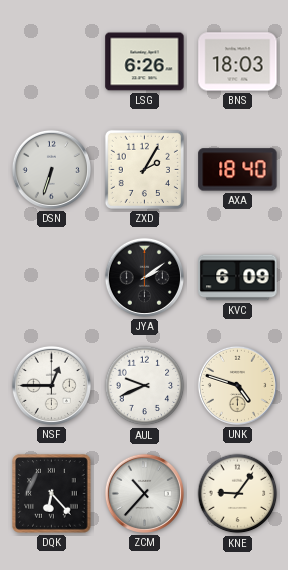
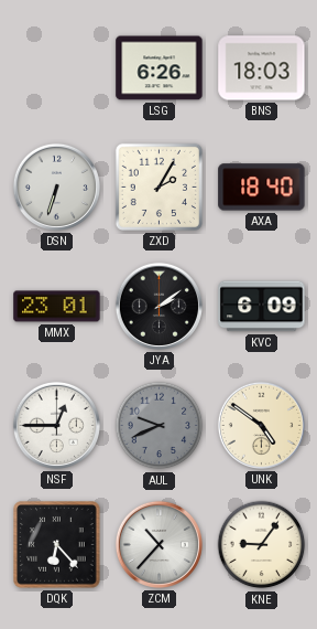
MMX: none -> 23:01 (57, 307)
AUL dial: white -> grey (160, 426)
UNK: 4:48 -> 4:51 (261, 425)
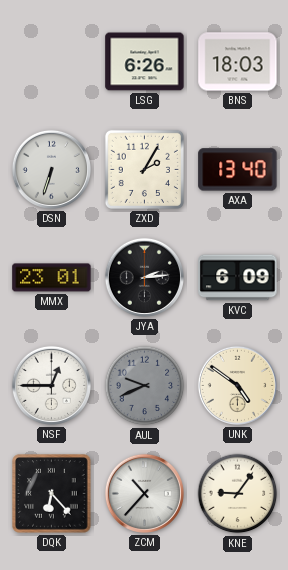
AXA: 18:40 -> 13:40 (238, 170)
JYA: 2:09 -> 2:14 (144, 277)
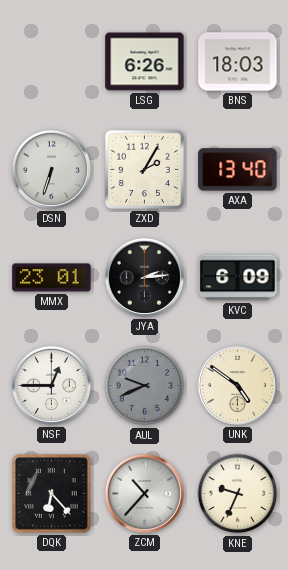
KNE: 9:06 -> 9:34 (238, 494)
